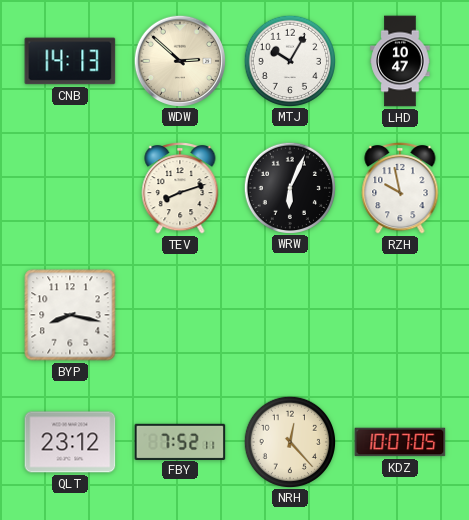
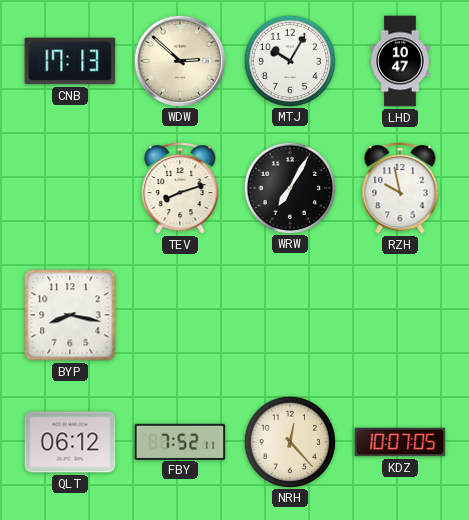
CNB: 14:13 -> 17:13 (70, 61)
WRW: 6:04 -> 7:05 (289, 187)
QLT: 23:12 -> 06:12 (70, 442)
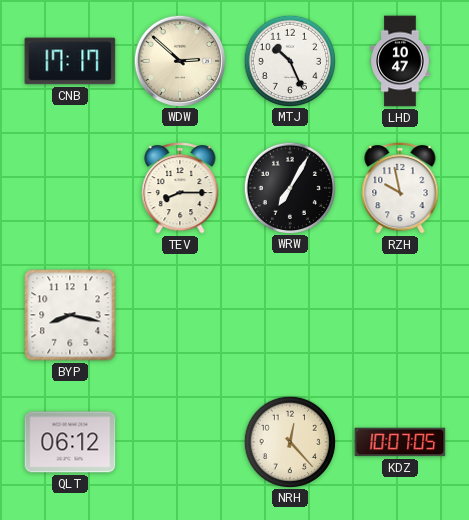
CNB: 17:13 -> 17:17 (70, 61)
MTJ: 10:05 -> 10:26 (289, 60)
TEV: 8:12 -> 8:15 (180, 189)
FBY: 7:52 -> none (180, 441)
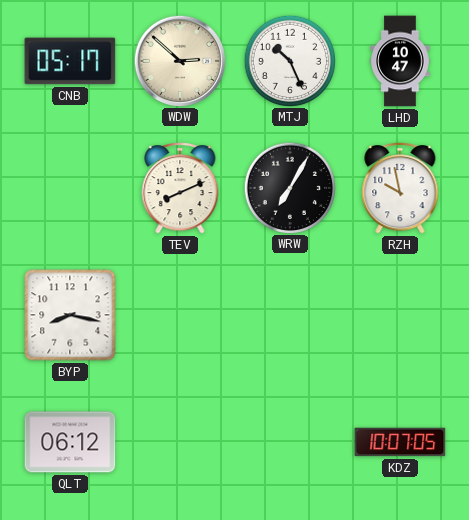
CNB: 17:17 -> 05:17 (70, 61)
TEV: 8:15 -> 8:11 (180, 189)
NRH: 12:23 -> none (289, 441)
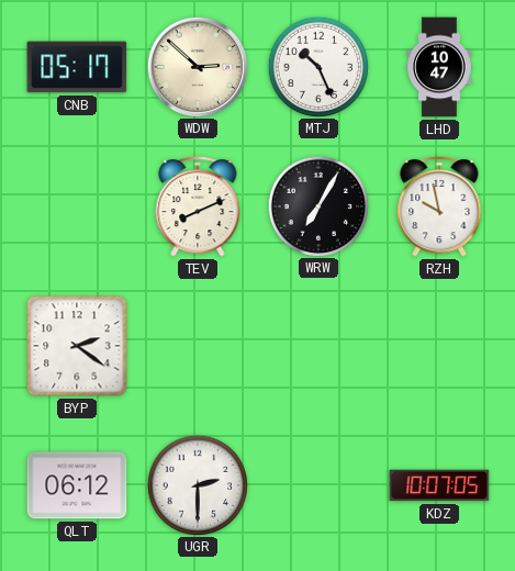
BYP: 8:17 -> 2:21 (77, 346)
UGR: none -> 2:30 (197, 484)
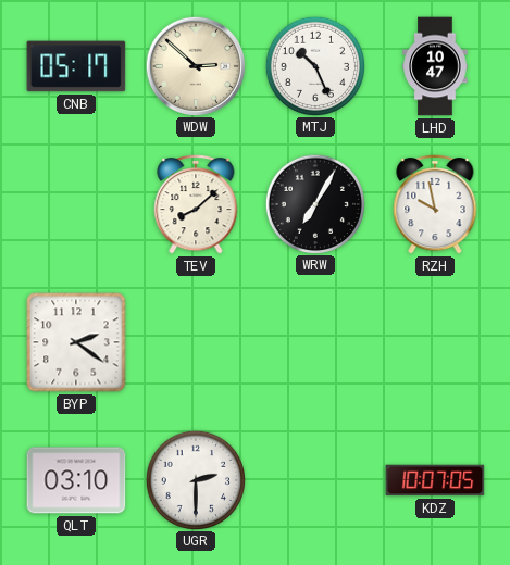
TEV: 8:11 -> 8:08 (196, 205)
QLT: 06:12 -> 03:10 (76, 480)
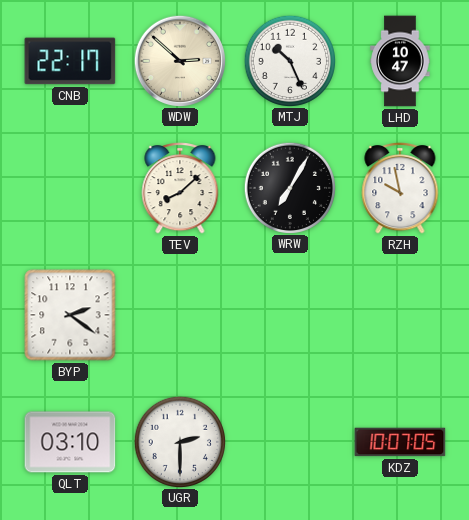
CNB: 05:17 -> 22:17 (70, 61)
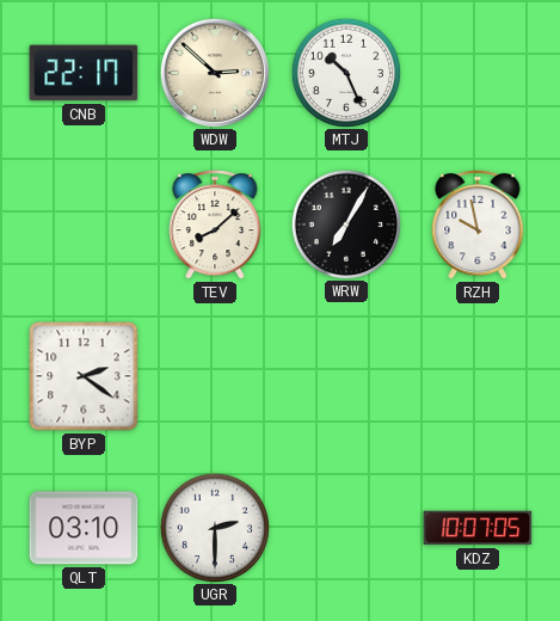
LHD: 10:47 -> none (400, 61)
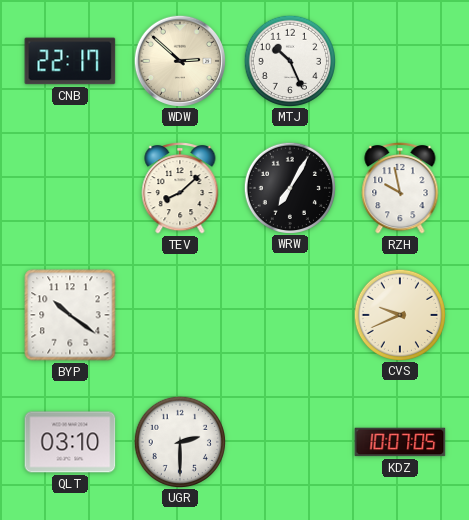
BYP: 2:21 -> 10:21 (70, 315)
CVS: none -> 9:41 (399, 314)
